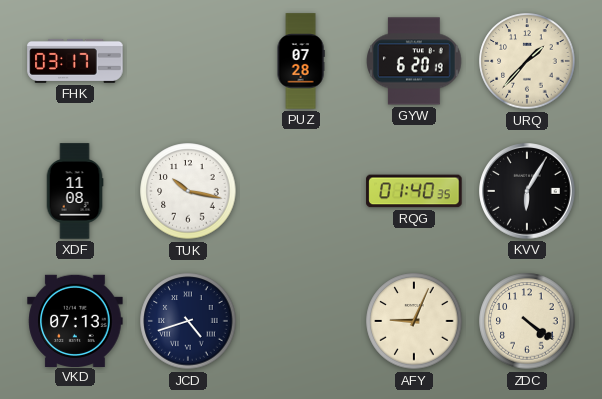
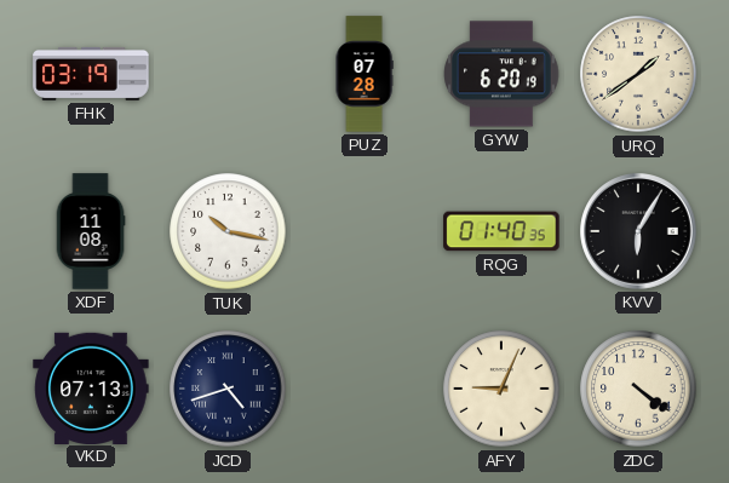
FHK: 03:17 -> 03:19 (91, 74)
URQ: 1:37 -> 1:39 (638, 74)
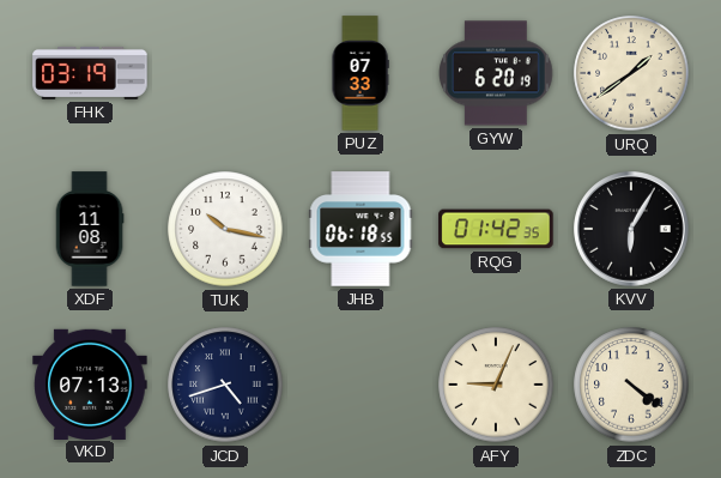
PUZ: 07:28 -> 07:33 (360, 73)
JHB: none -> 06:18 (360, 229)
RQG: 01:40 -> 01:42 (496, 229)
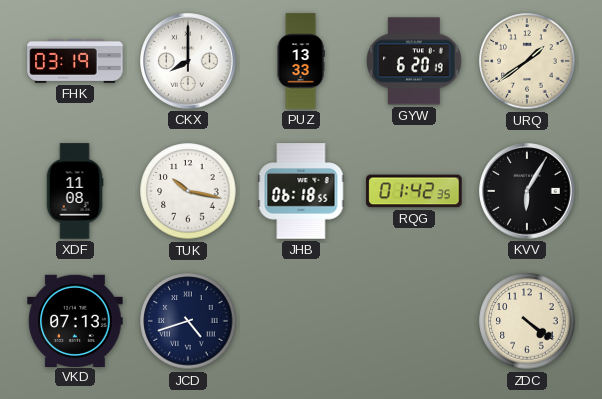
CKX: none -> 8:00 (188, 61)
PUZ: 07:33 -> 13:33 (301, 61)
AFY: 9:04 -> none (496, 385)
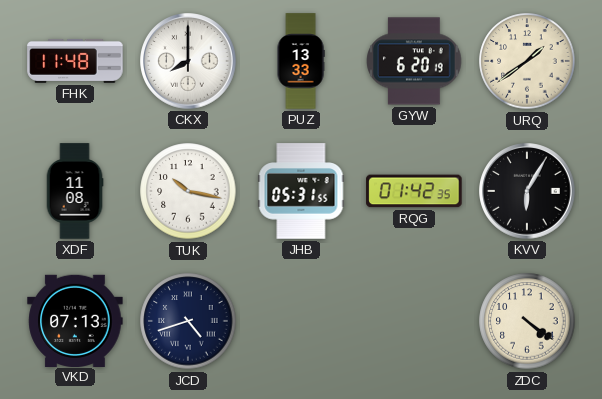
FHK: 03:19 -> 11:48 (75, 61)
JHB: 06:18 -> 05:31 (301, 191)
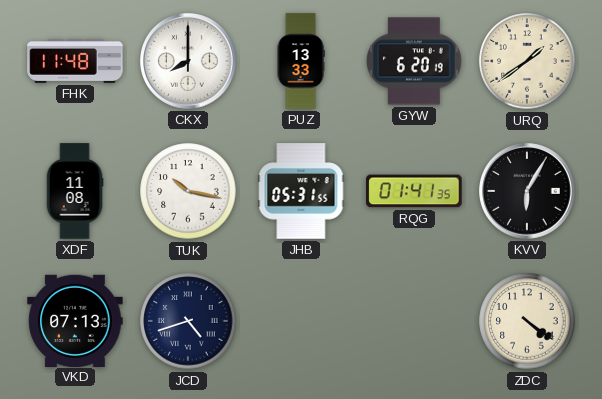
RQG: 01:42 -> 01:41 (414, 191)
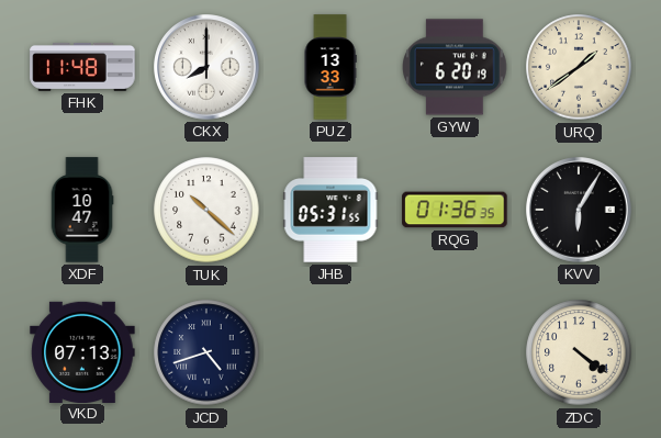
XDF: 11:08 -> 10:47 (82, 210)
TUK: 10:17 -> 10:22 (206, 210)
RQG: 01:41 -> 01:36 (455, 210)
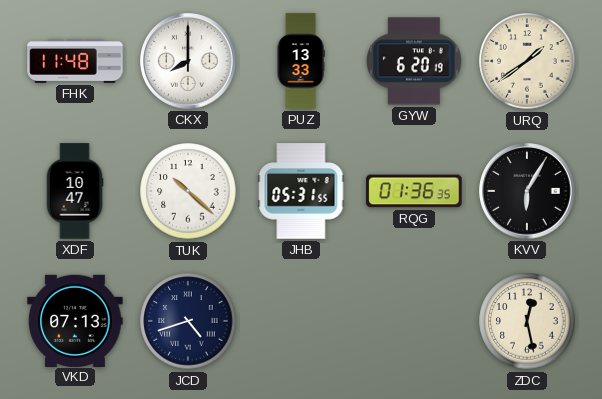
ZDC: 4:21 -> 12:28 (527, 321)
